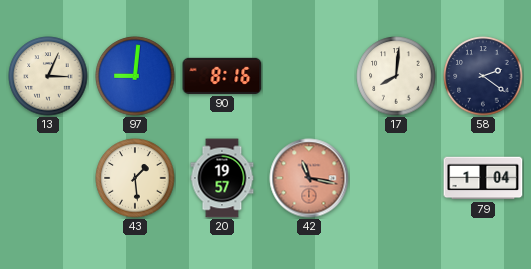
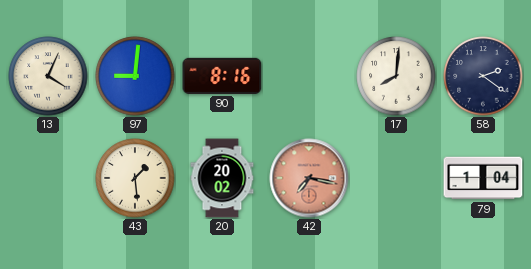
13: 3:04 -> 4:04 (48, 76)
20: 19:57 -> 20:02 (222, 178)
42: 11:17 -> 7:17 (309, 178)
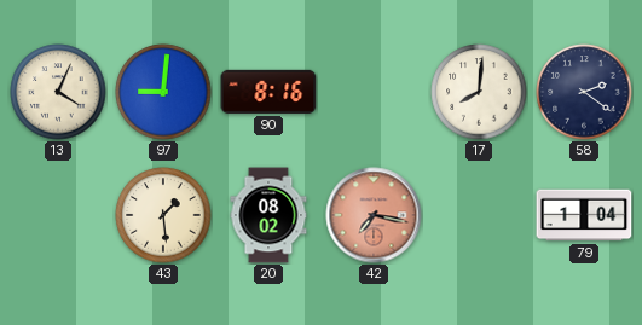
20: 20:02 -> 08:02 (268, 215)
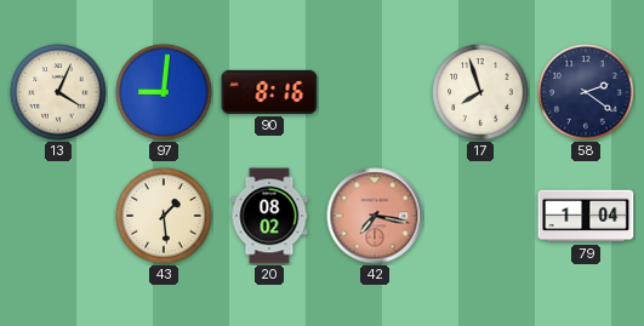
17: 8:01 -> 7:57 (480, 92)
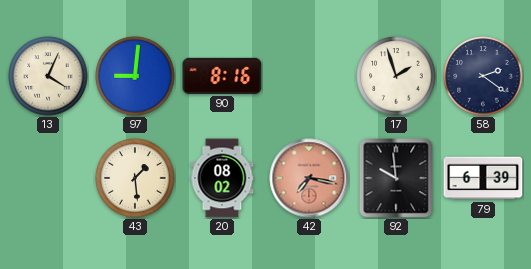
17: 7:57 -> 1:57 (396, 76)
92: none -> 9:59 (396, 178)
79: 1:04 -> 6:39 (483, 178)
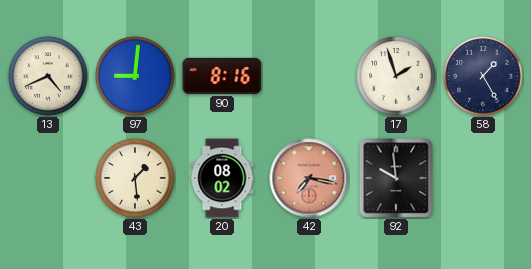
13: 4:04 -> 4:41 (48, 76)
58: 2:21 -> 1:25 (483, 76)
79: 6:39 -> none (483, 178)
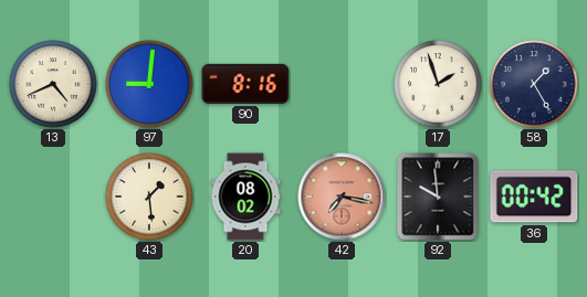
36: none -> 00:42 (534, 197)
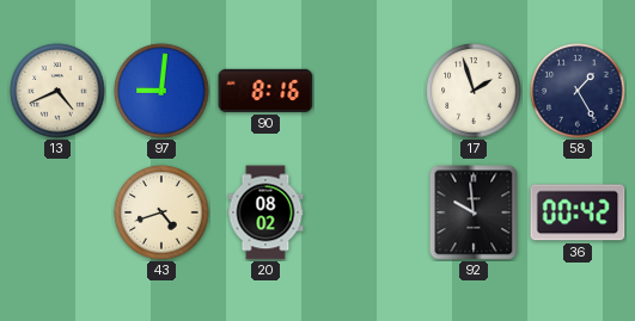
43: 1:29 -> 4:42 (161, 212)
42: 7:17 -> none (342, 197)
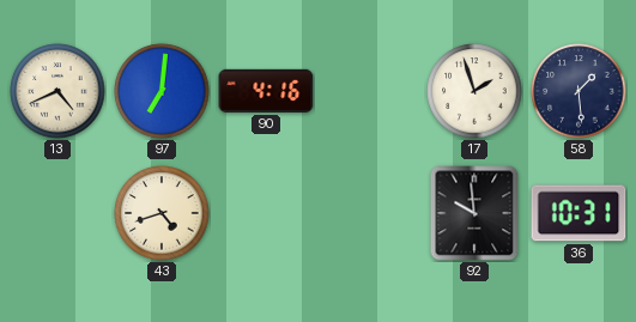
97: 9:01 -> 7:01 (162, 91)
90: 8:16 -> 4:16 (266, 91)
58: 1:25 -> 1:29 (579, 91)
20: 08:02 -> none (265, 212)
36: 00:42 -> 10:31 (579, 213)
